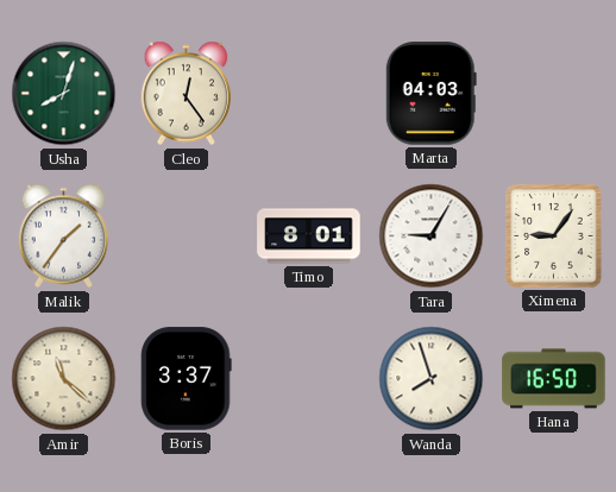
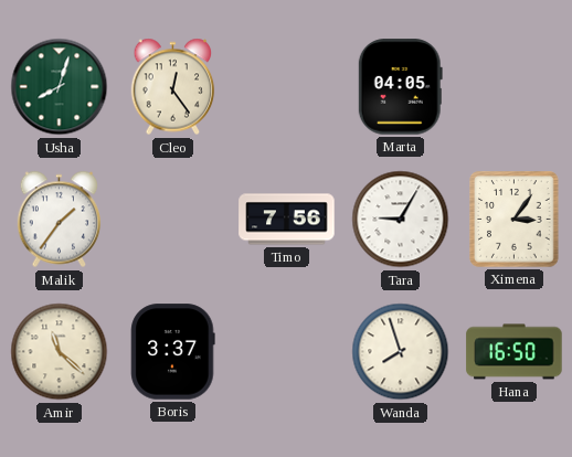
Marta: 04:03 -> 04:05 (400, 87)
Timo: 8:01 -> 7:56 (287, 220)
Ximena: 9:06 -> 3:06 (515, 220)
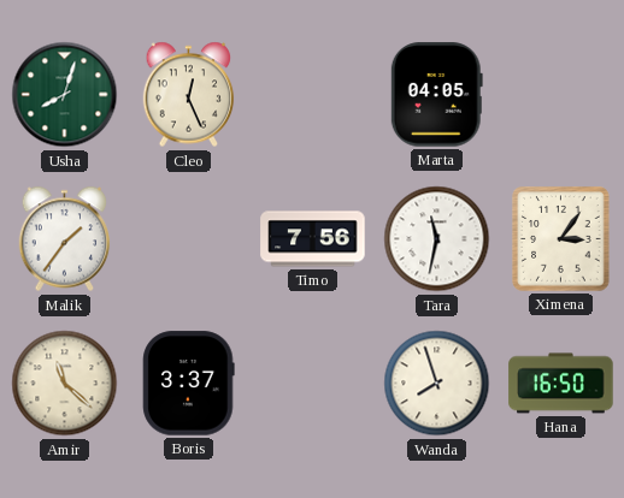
Cleo: 12:24 -> 12:26 (189, 95)
Tara: 9:05 -> 11:32 (437, 239)
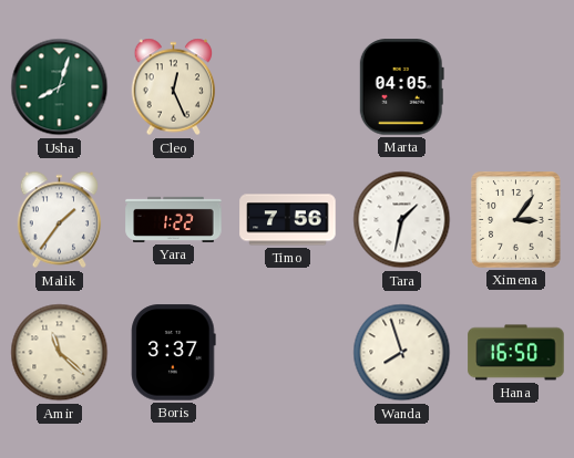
Yara: none -> 1:22 (174, 219)
Tara: 11:32 -> 1:32 (402, 220)
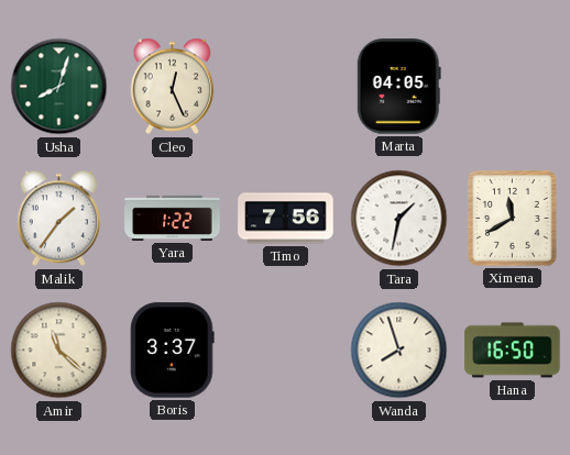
Ximena: 3:06 -> 11:40 (513, 219)
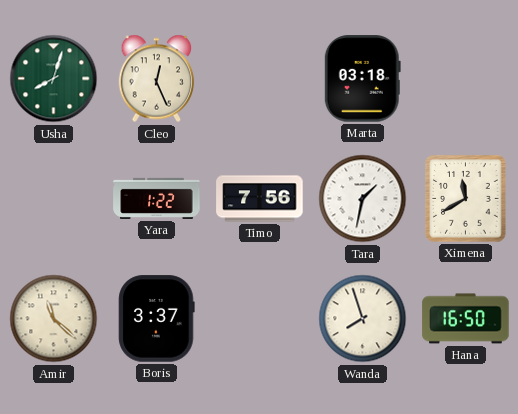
Marta: 04:05 -> 03:18 (362, 79)
Malik: 1:36 -> none (59, 219)
